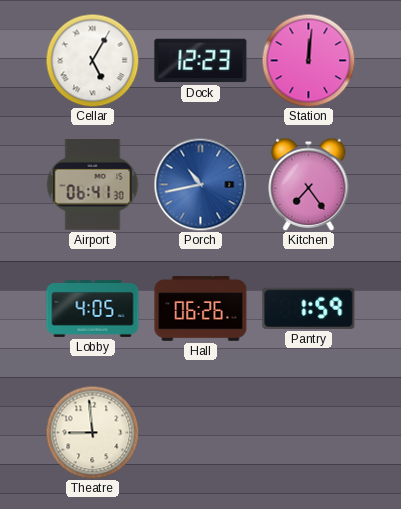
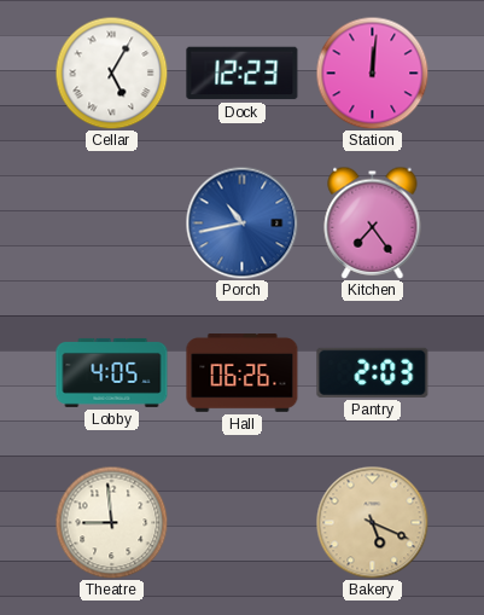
Airport: 06:41 -> none (93, 185)
Pantry: 1:59 -> 2:03 (373, 372)
Bakery: none -> 5:19 (372, 522)
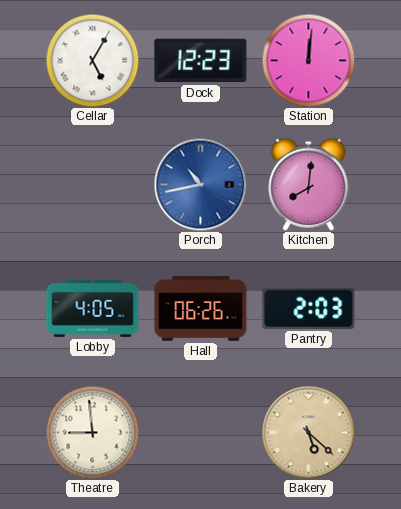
Kitchen: 7:24 -> 8:01 (309, 184)
Bakery: 5:19 -> 5:22 (308, 432)
